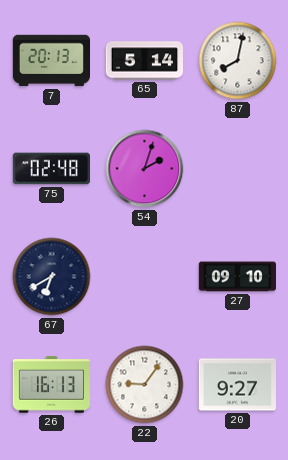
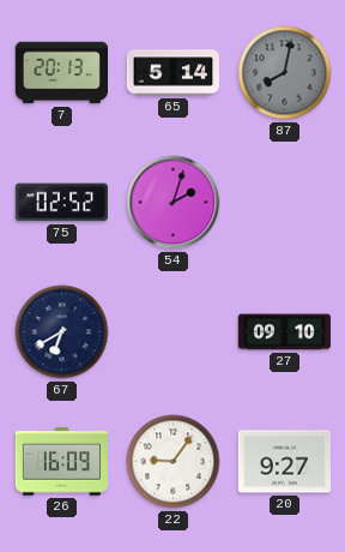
87 dial: white -> grey (285, 73)
75: 02:48 -> 02:52 (61, 203)
26: 16:13 -> 16:09 (61, 462)
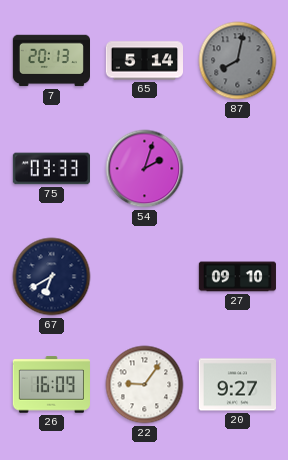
75: 02:52 -> 03:33 (51, 169)
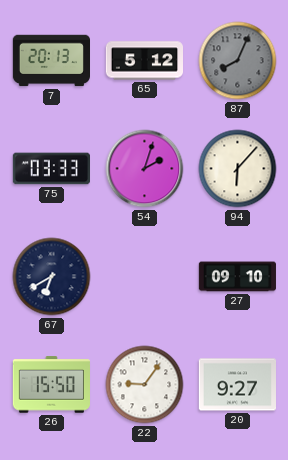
65: 5:14 -> 5:12 (144, 61)
87: 8:02 -> 8:04 (238, 61)
94: none -> 6:07 (238, 169)
26: 16:09 -> 15:50 (51, 385)
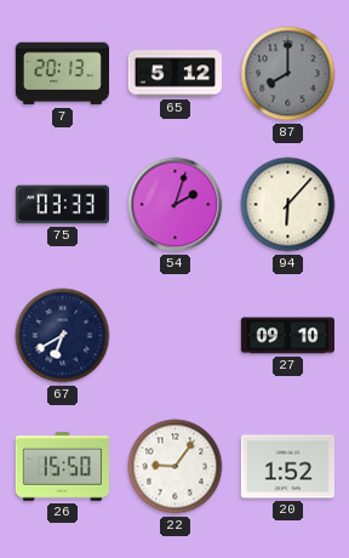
87: 8:04 -> 8:00 (288, 74)
20: 9:27 -> 1:52 (287, 467)
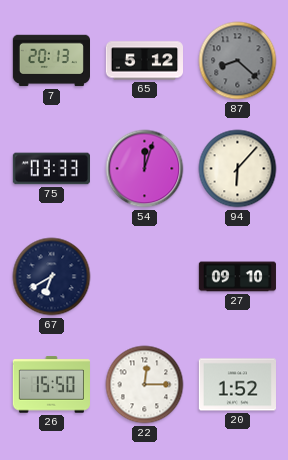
87: 8:00 -> 8:22 (238, 61)
54: 2:03 -> 12:03 (145, 169)
22: 9:06 -> 12:15 (145, 385)
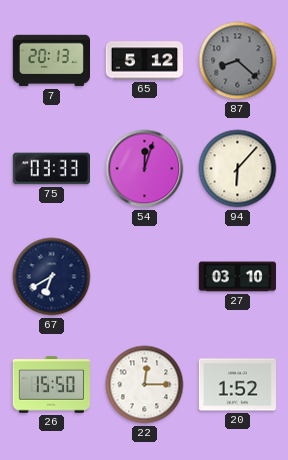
27: 09:10 -> 03:10 (237, 277)
